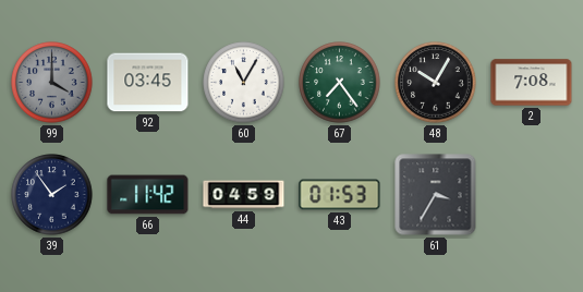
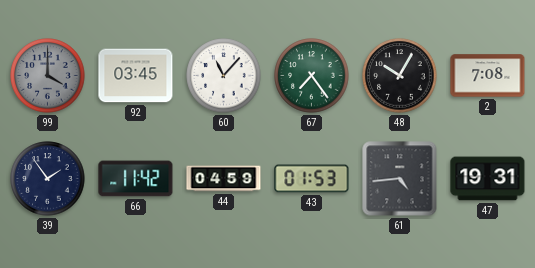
60: 11:05 -> 11:07 (224, 76)
61: 3:35 -> 4:44 (400, 179)
47: none -> 19:31 (488, 179)
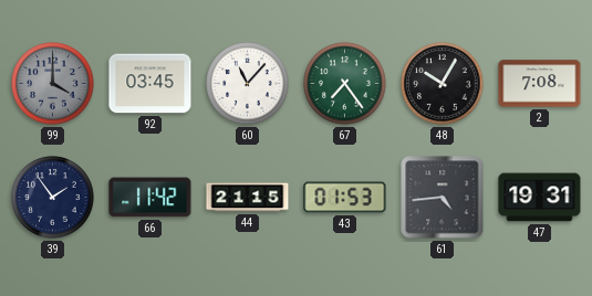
44: 04:59 -> 21:15 (248, 198)
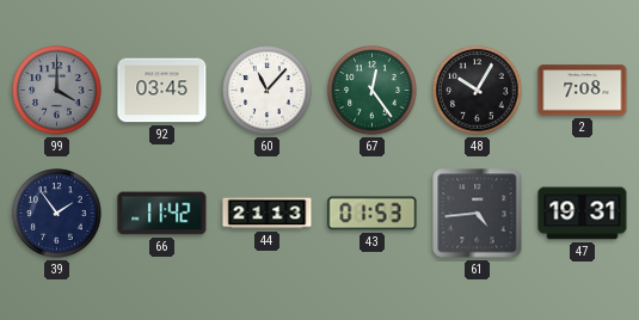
67: 7:24 -> 12:24 (373, 91)
44: 21:15 -> 21:13 (268, 214)
